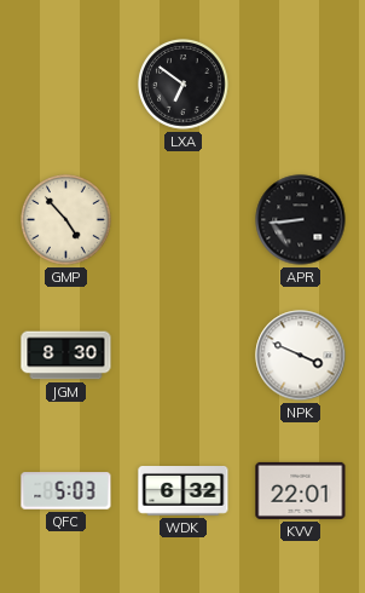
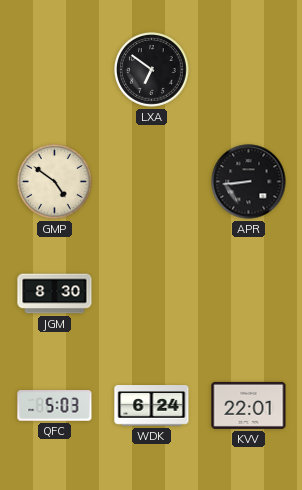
GMP: 4:53 -> 4:51 (55, 182)
NPK: 3:49 -> none (301, 356)
WDK: 6:32 -> 6:24 (152, 406)
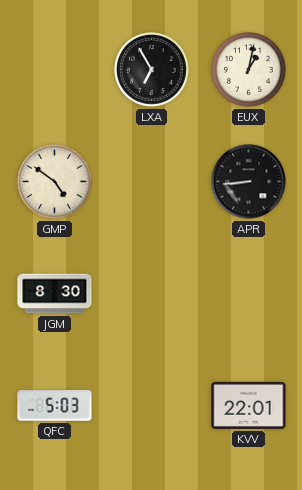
LXA: 6:51 -> 6:55 (152, 70)
EUX: none -> 1:02 (249, 70)
WDK: 6:24 -> none (152, 406)
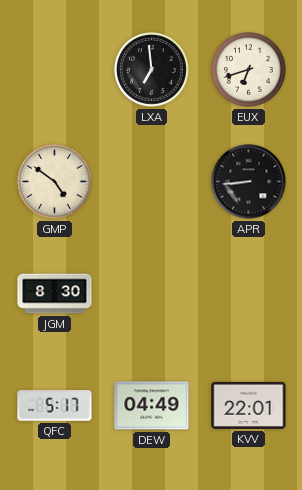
LXA: 6:55 -> 6:59 (152, 70)
EUX: 1:02 -> 6:42 (249, 70)
QFC: 5:03 -> 5:17 (55, 406)
DEW: none -> 04:49 (152, 406)
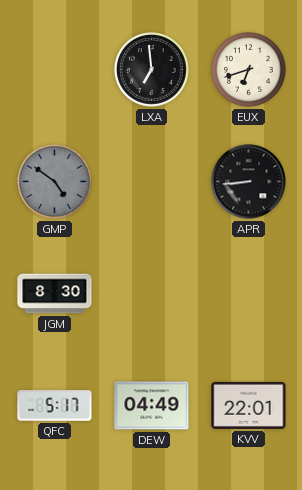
GMP dial: cream -> grey (55, 182)
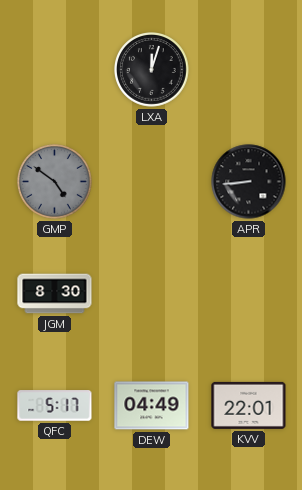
LXA: 6:59 -> 12:03 (152, 70)
EUX: 6:42 -> none (249, 70)
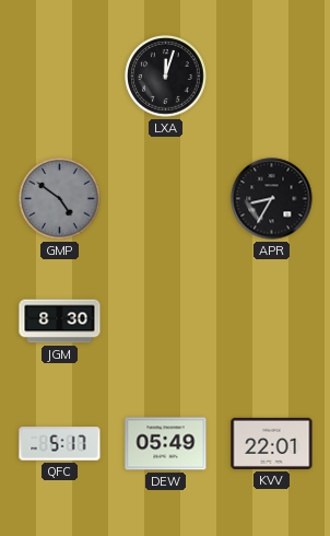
APR: 8:44 -> 8:35 (272, 199)
DEW: 04:49 -> 05:49 (166, 444)
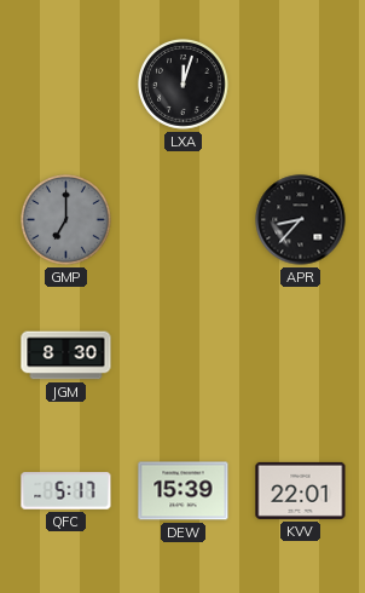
GMP: 4:51 -> 7:00 (66, 220)
APR: 8:35 -> 8:37 (301, 220)
DEW: 05:49 -> 15:39 (184, 491)
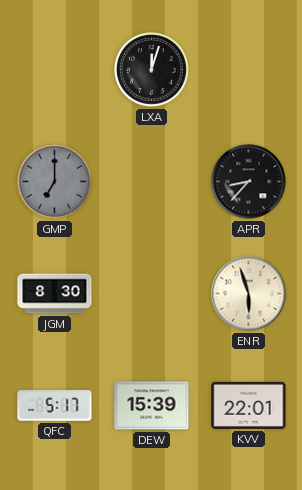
ENR: none -> 5:57 (249, 294)
